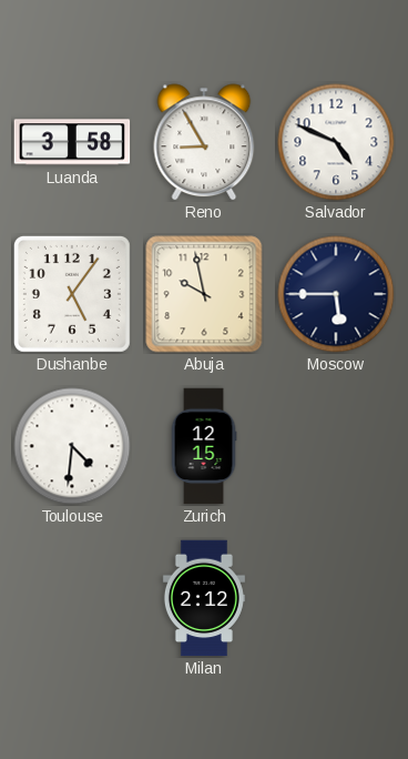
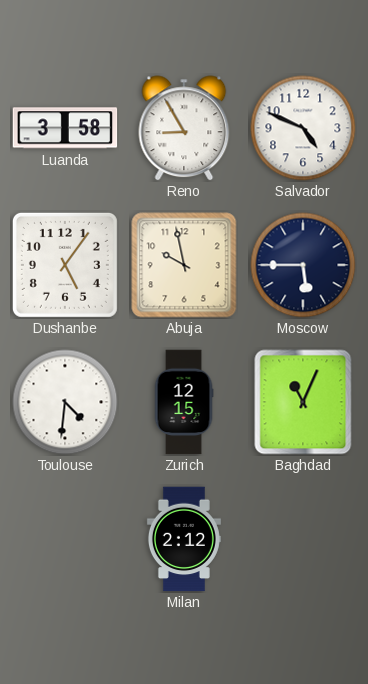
Baghdad: none -> 11:04 (303, 402)
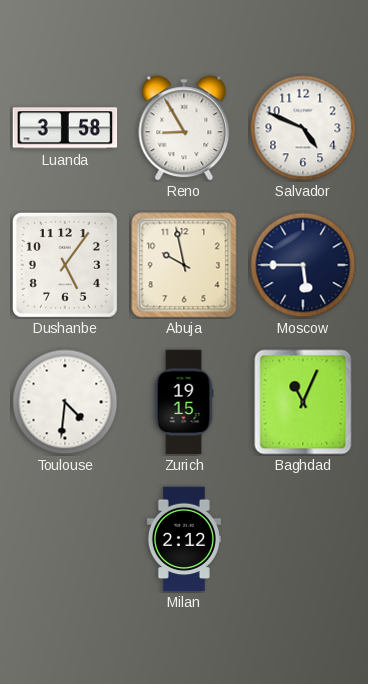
Zurich: 12:15 -> 19:15 (184, 402)
